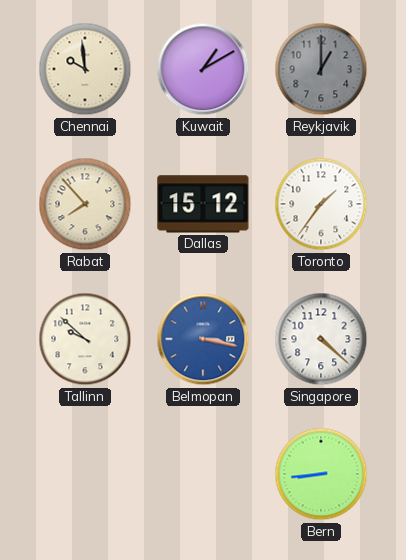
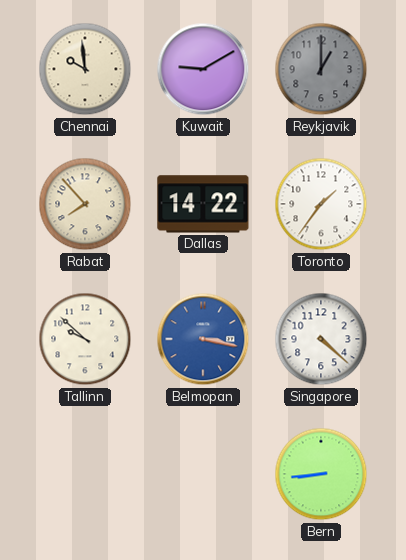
Kuwait: 1:10 -> 9:10 (203, 69)
Dallas: 15:12 -> 14:22 (203, 204)
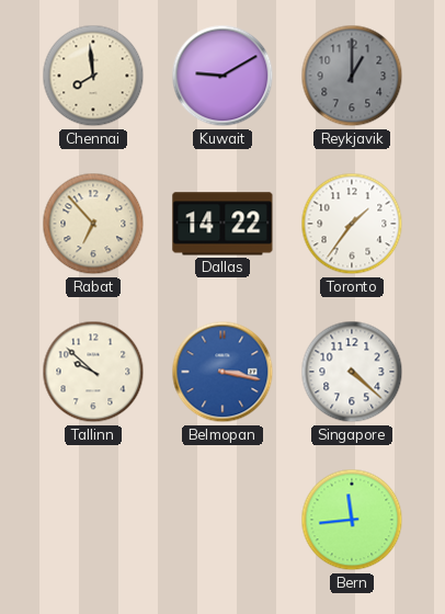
Chennai: 9:59 -> 7:59 (93, 76)
Rabat: 7:53 -> 6:53 (93, 224)
Bern: 8:44 -> 11:44 (352, 520)
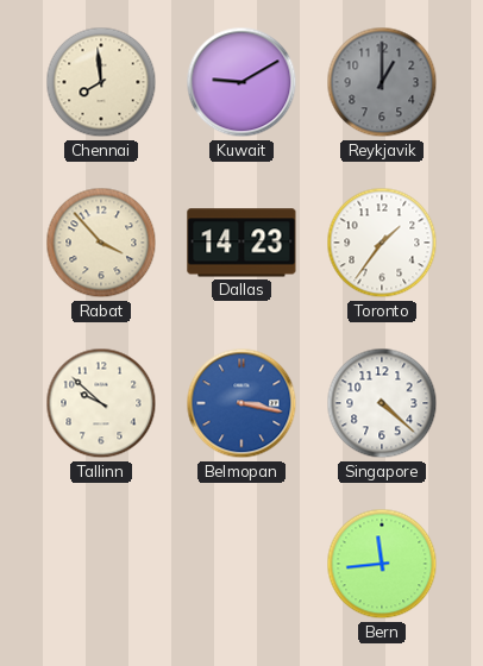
Rabat: 6:53 -> 3:53 (101, 243)
Dallas: 14:22 -> 14:23 (241, 243)
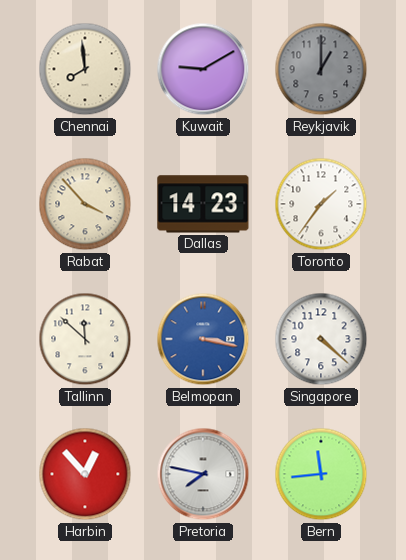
Tallinn: 9:52 -> 11:52 (85, 339)
Harbin: none -> 12:53 (85, 474)
Pretoria: none -> 7:47 (203, 474)
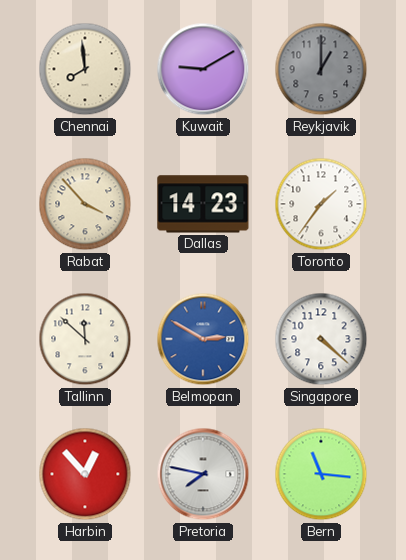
Belmopan: 3:17 -> 2:50 (203, 339)
Bern: 11:44 -> 11:16 (321, 474)
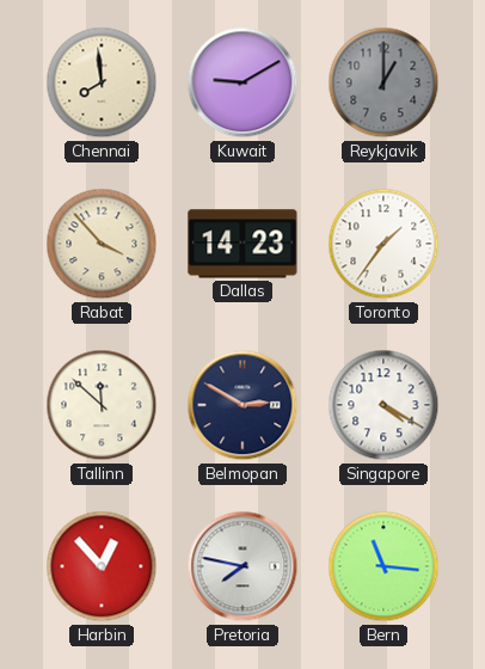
Belmopan dial: blue -> navy (242, 405)
Singapore: 4:22 -> 4:20 (383, 405)
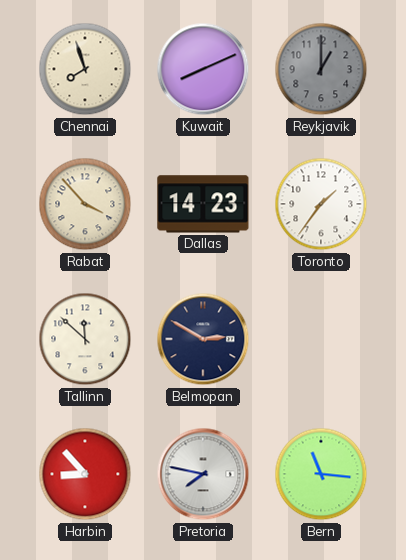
Chennai: 7:59 -> 7:57 (85, 69)
Kuwait: 9:10 -> 8:11 (203, 69)
Singapore: 4:20 -> none (383, 405)
Harbin: 12:53 -> 8:53 (85, 474)
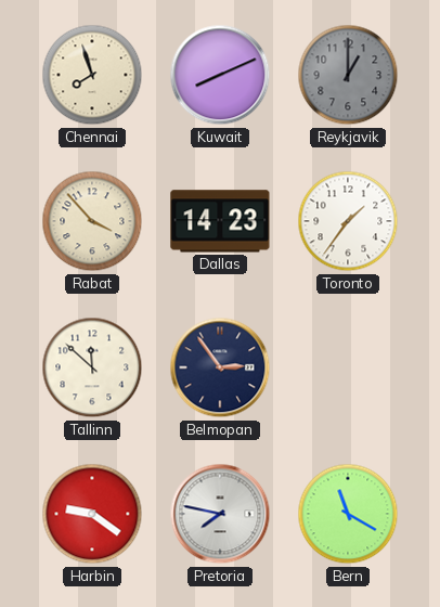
Belmopan: 2:50 -> 2:54 (220, 367)
Harbin: 8:53 -> 9:21 (92, 514)
Bern: 11:16 -> 11:20 (348, 514)
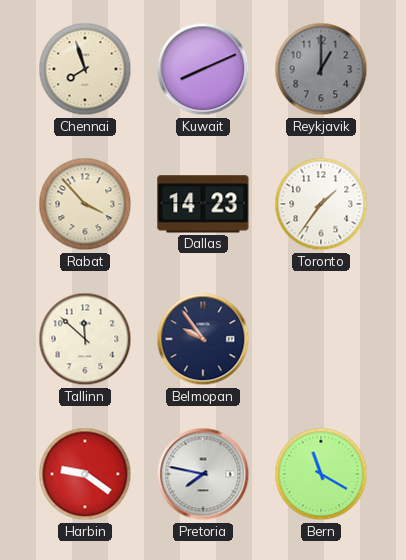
Belmopan: 2:54 -> 9:54 (203, 339)
